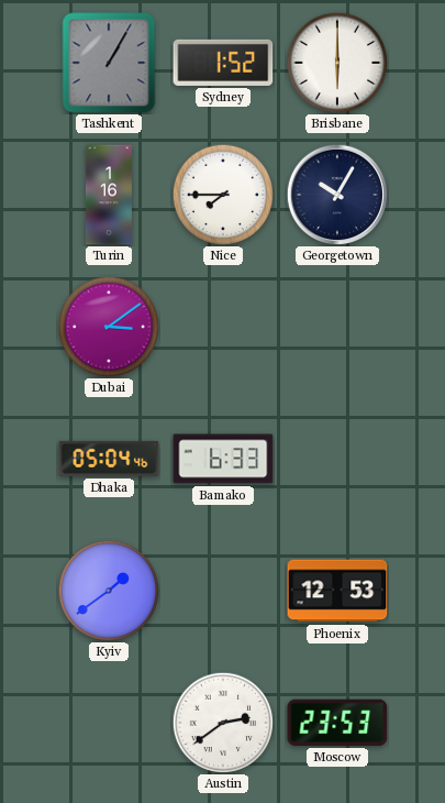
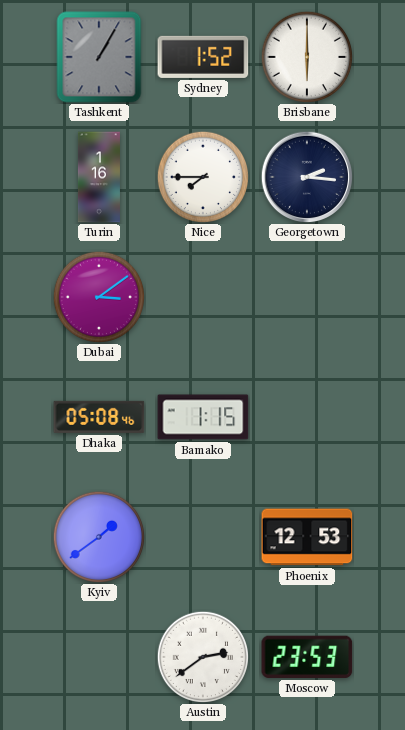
Georgetown: 10:05 -> 2:16 (307, 177)
Dhaka: 05:04 -> 05:08 (99, 417)
Bamako: 6:33 -> 1:15 (203, 417)
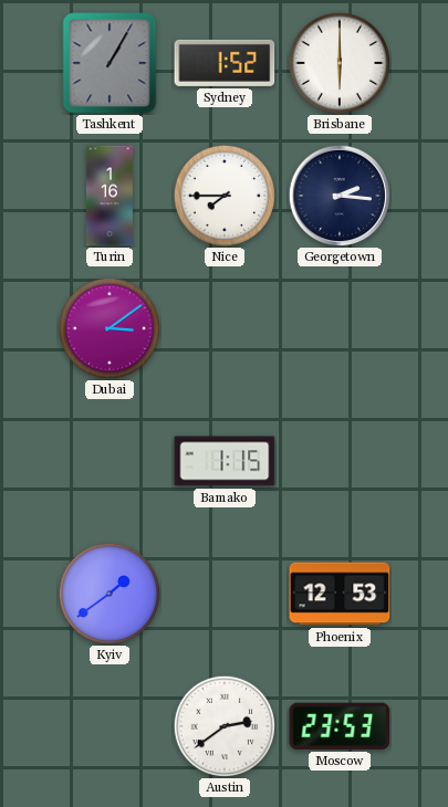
Dhaka: 05:08 -> none (99, 417)
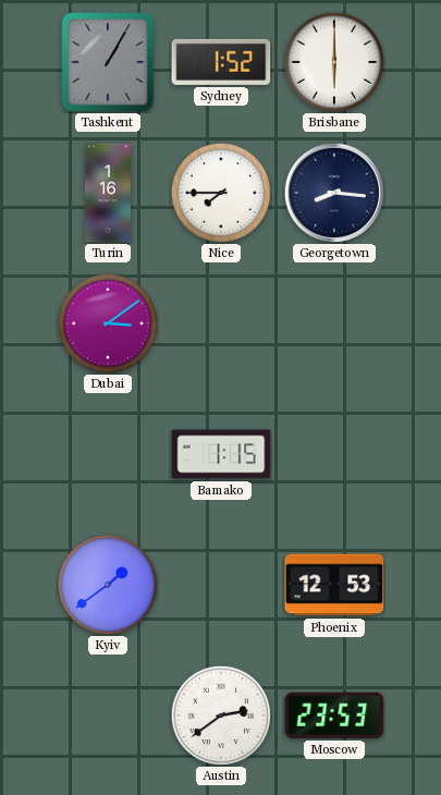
Georgetown: 2:16 -> 8:16 (334, 193)
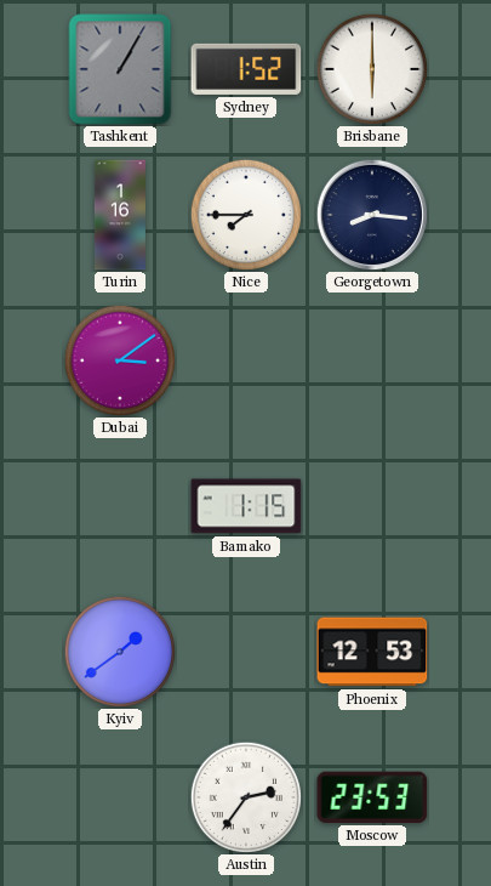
Austin: 2:39 -> 2:36 (245, 796)
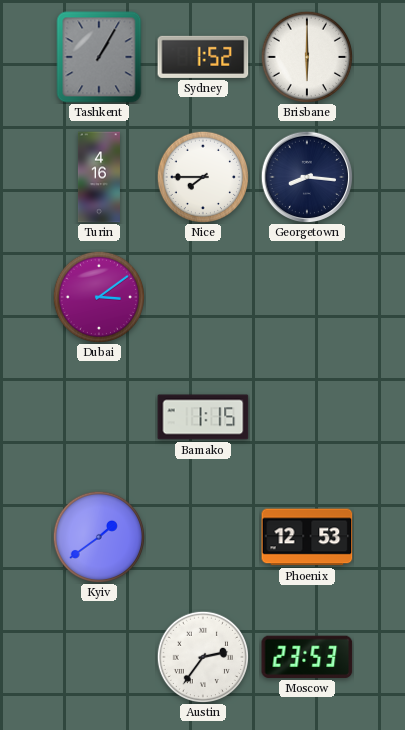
Turin: 1:16 -> 4:16 (99, 177)
